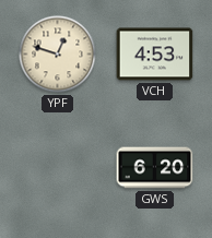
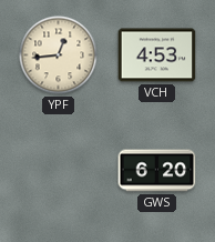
YPF: 12:48 -> 12:44 (59, 56)
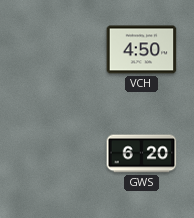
YPF: 12:44 -> none (59, 56)
VCH: 4:53 -> 4:50 (142, 50)
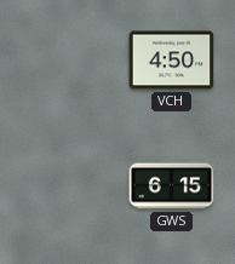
GWS: 6:20 -> 6:15 (172, 186)
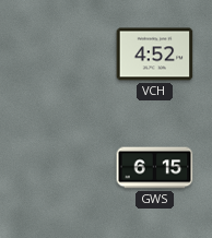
VCH: 4:50 -> 4:52 (155, 55)
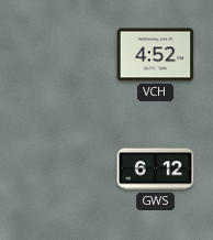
GWS: 6:15 -> 6:12 (156, 170)
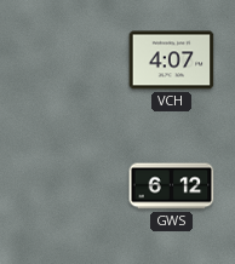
VCH: 4:52 -> 4:07 (172, 61)
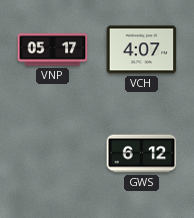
VNP: none -> 05:17 (53, 50)
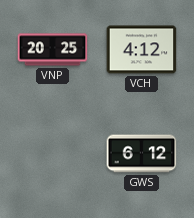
VNP: 05:17 -> 20:25 (53, 50)
VCH: 4:07 -> 4:12 (142, 50)
